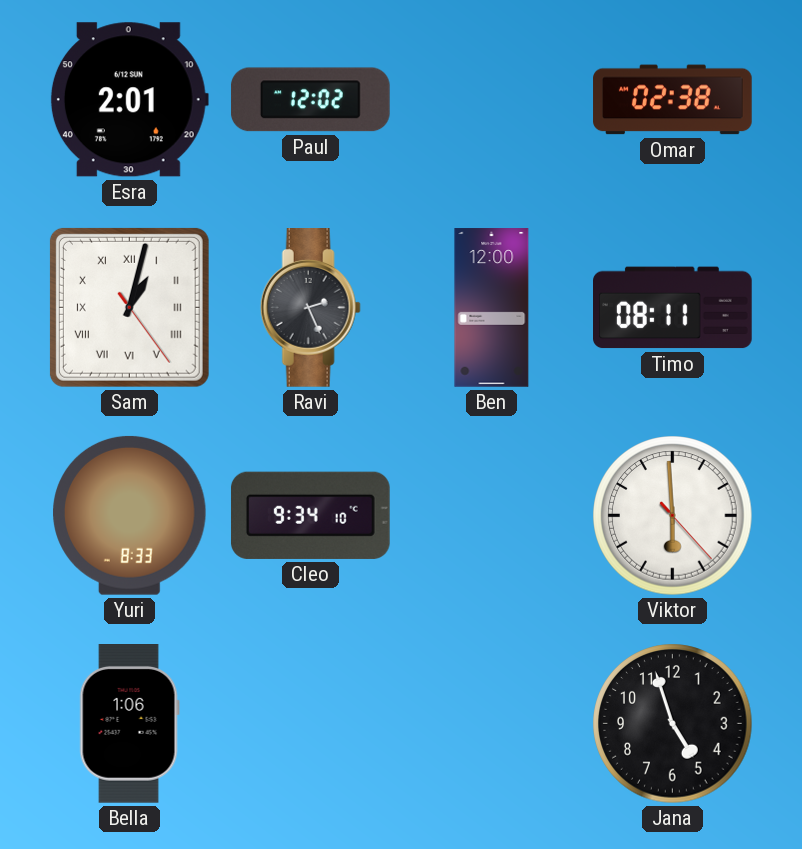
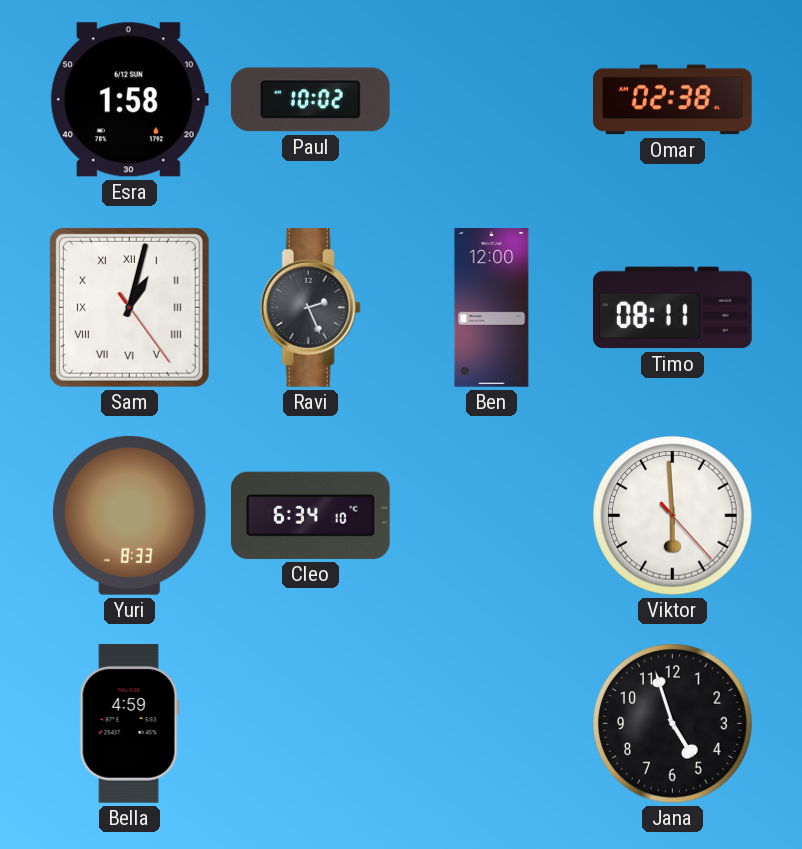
Esra: 2:01 -> 1:58 (129, 100)
Paul: 12:02 -> 10:02 (311, 100)
Cleo: 9:34 -> 6:34 (310, 515)
Bella: 1:06 -> 4:59 (129, 724)
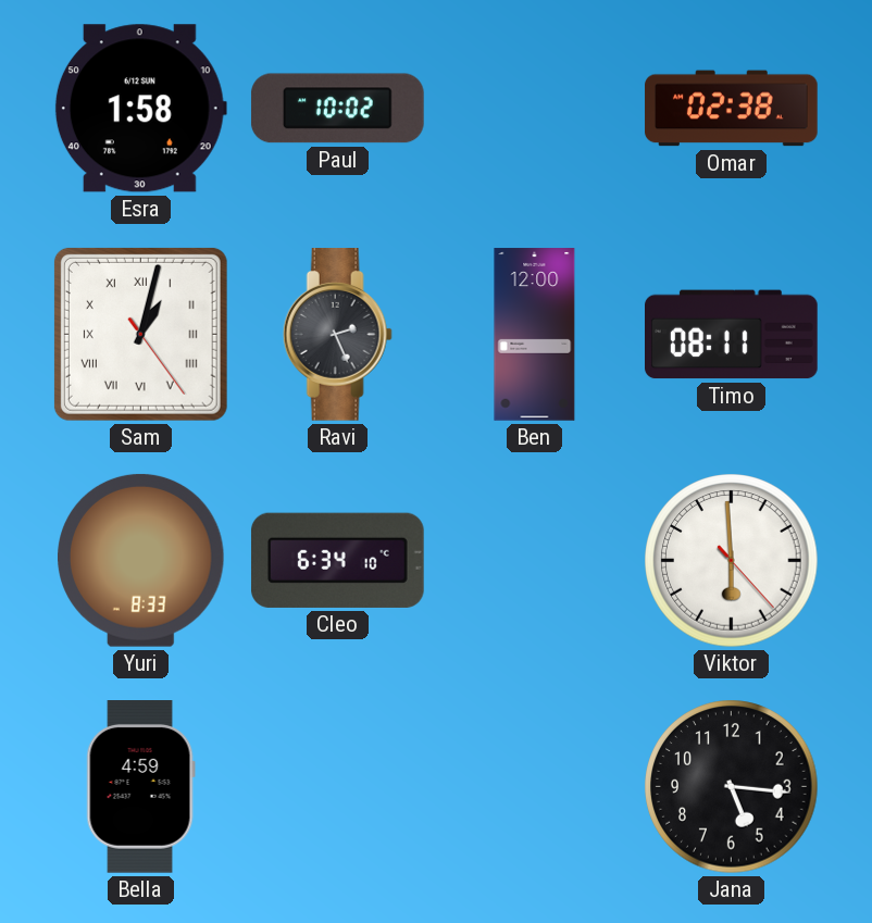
Jana: 4:57 -> 5:16 (732, 787)
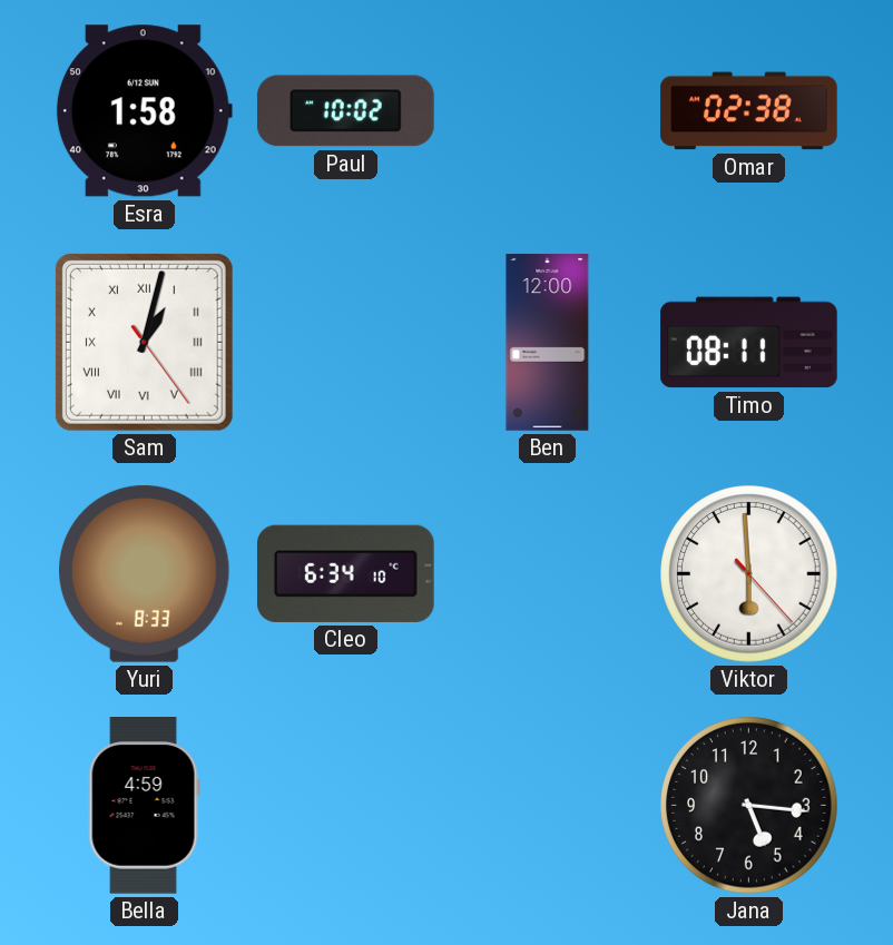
Ravi: 2:26 -> none (337, 335)
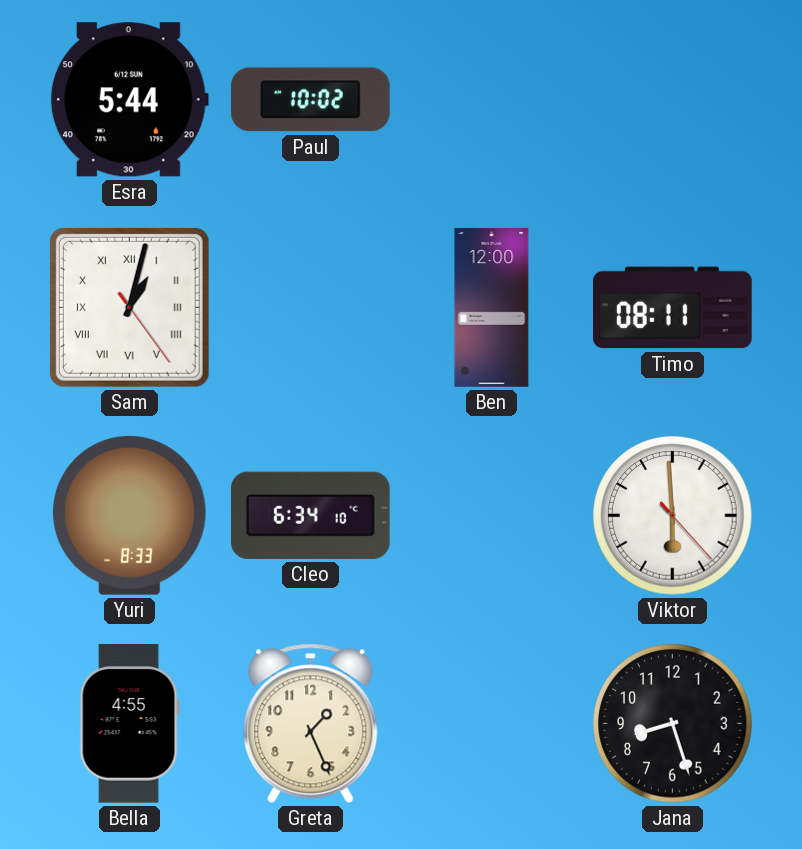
Esra: 1:58 -> 5:44 (129, 100)
Omar: 02:38 -> none (749, 111)
Bella: 4:59 -> 4:55 (129, 724)
Greta: none -> 1:26 (311, 724)
Jana: 5:16 -> 8:27 (673, 724)
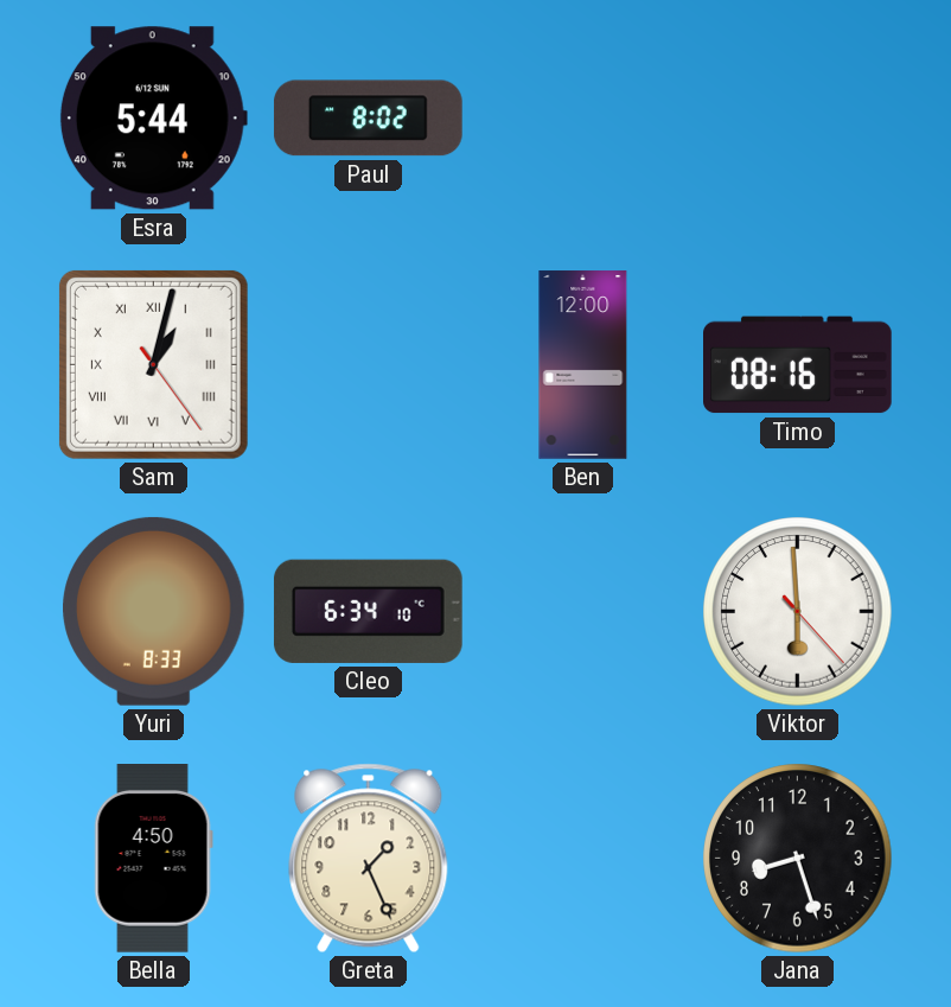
Paul: 10:02 -> 8:02 (369, 119)
Timo: 08:11 -> 08:16 (798, 365)
Bella: 4:55 -> 4:50 (153, 859)
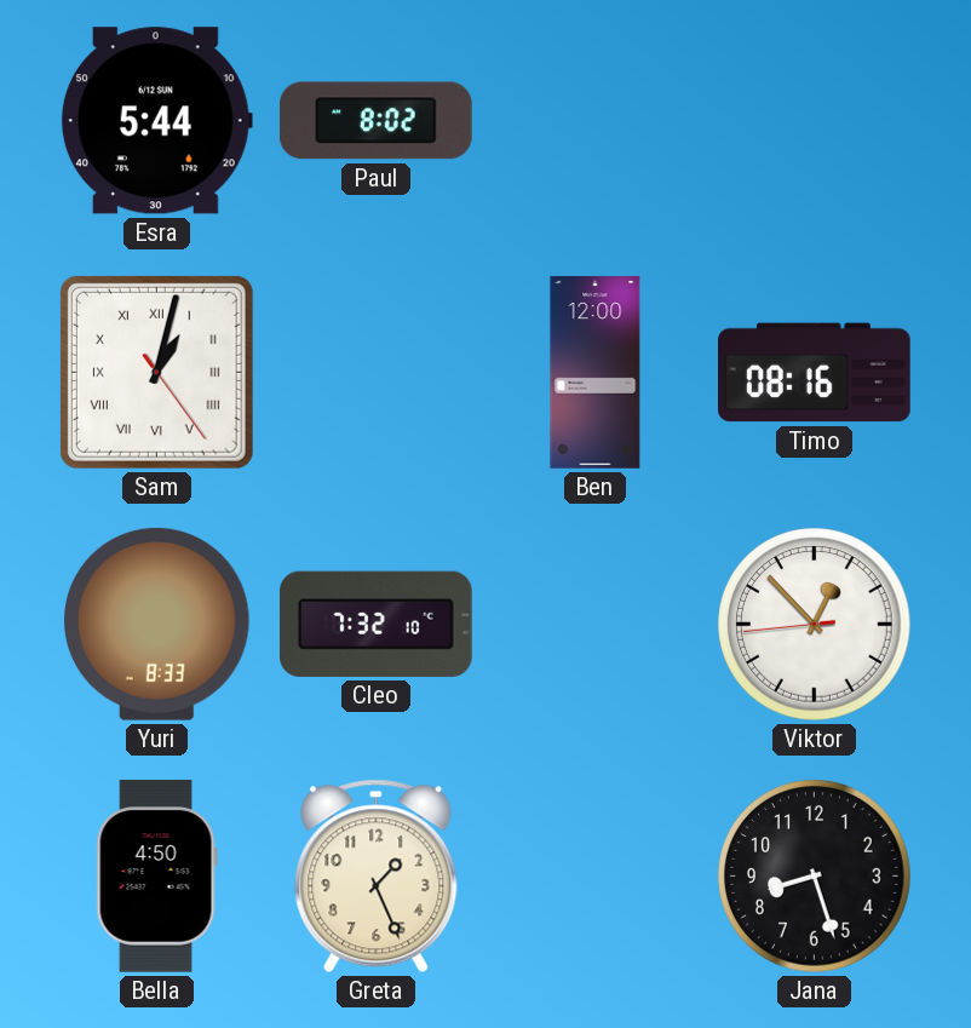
Cleo: 6:34 -> 7:32 (375, 624)
Viktor: 5:59 -> 12:52 (815, 625)
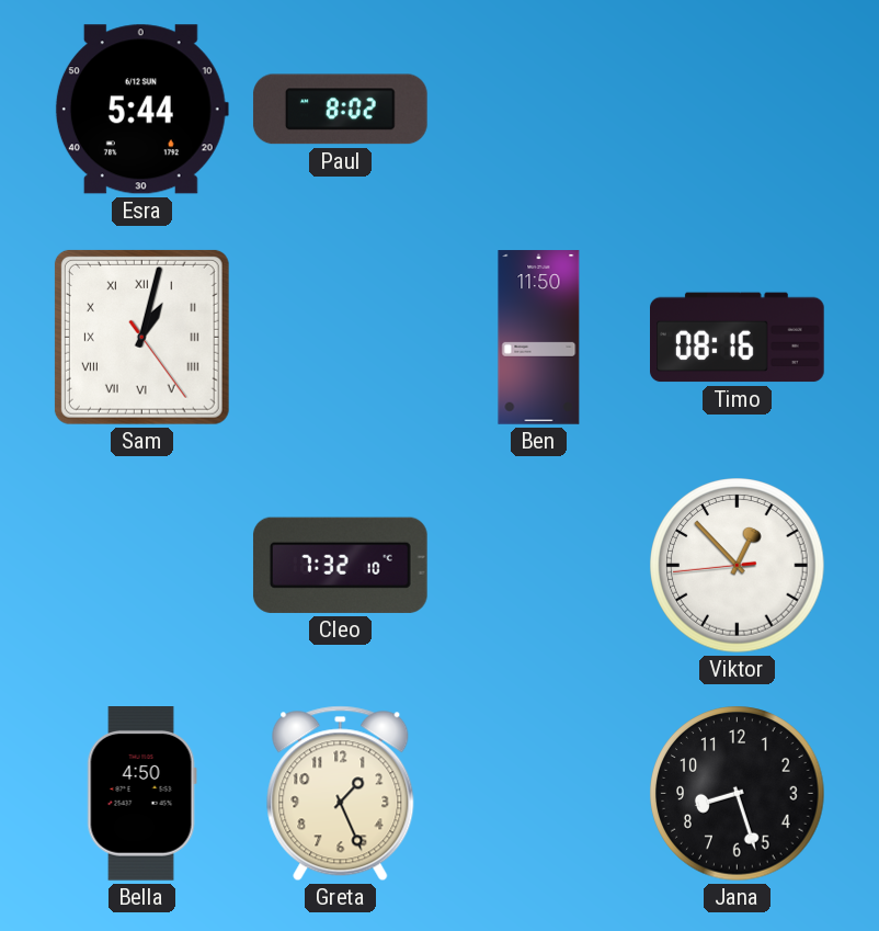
Ben: 12:00 -> 11:50 (539, 338)
Yuri: 8:33 -> none (157, 624)
